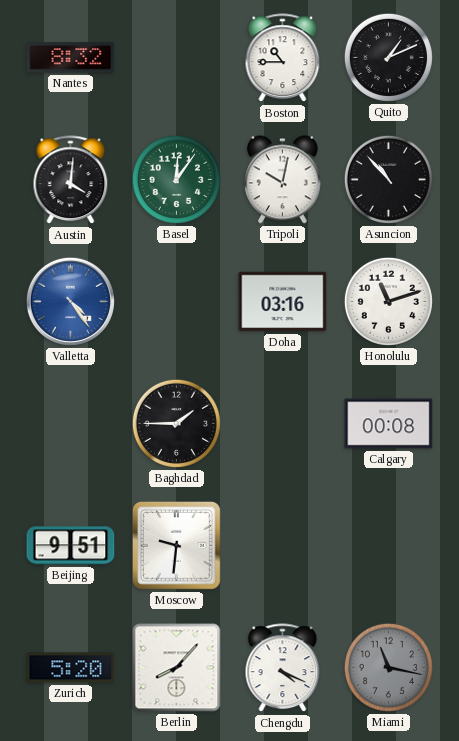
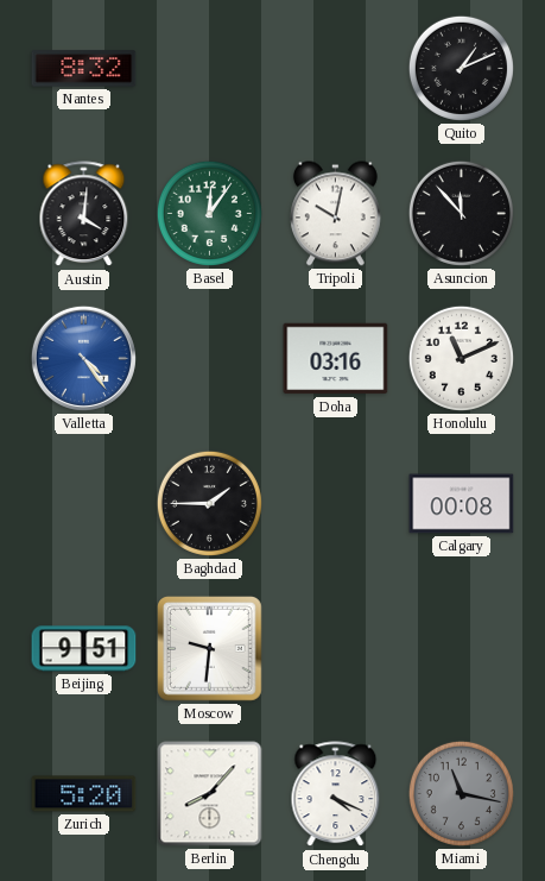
Boston: 10:45 -> none (283, 58)
Asuncion: 10:53 -> 11:53 (461, 213)
Honolulu: 11:12 -> 11:11 (461, 358)
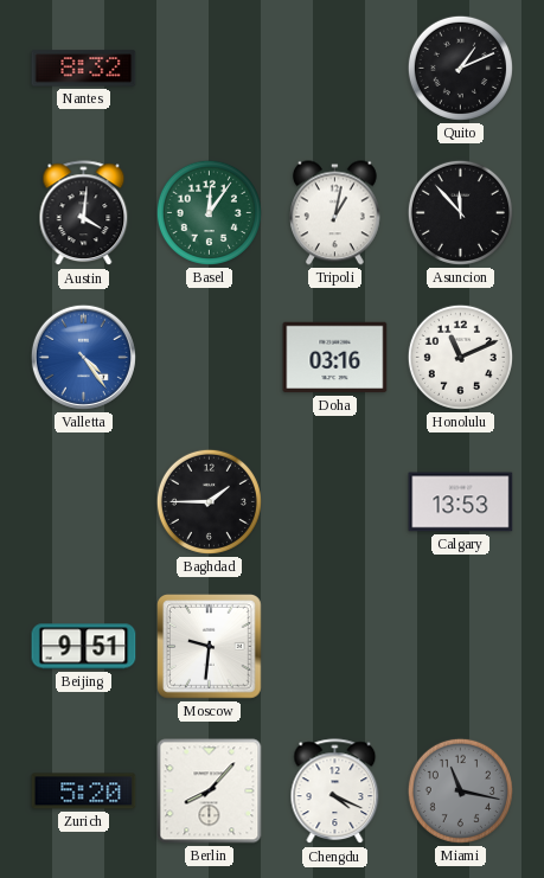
Tripoli: 10:02 -> 1:02 (334, 213)
Calgary: 00:08 -> 13:53 (461, 502)
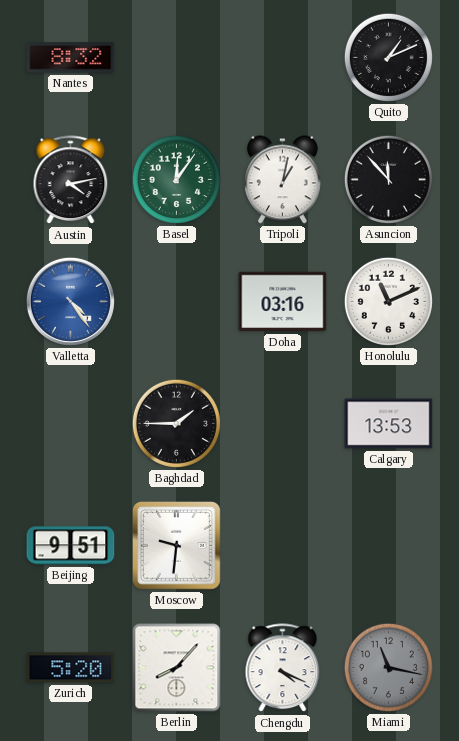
Austin: 4:01 -> 4:13 (71, 180)
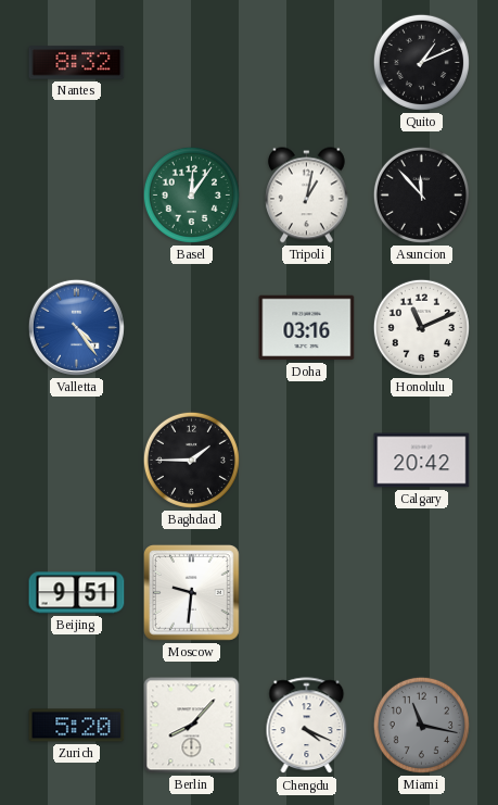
Austin: 4:13 -> none (71, 180)
Calgary: 13:53 -> 20:42 (422, 461)
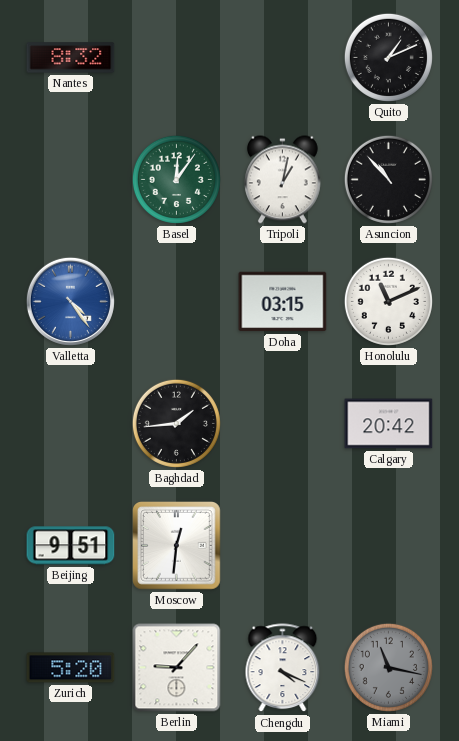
Asuncion: 11:53 -> 10:53 (388, 179)
Doha: 03:16 -> 03:15 (283, 302)
Baghdad: 1:45 -> 1:44 (176, 423)
Moscow: 9:31 -> 12:31 (177, 546)
Berlin: 8:07 -> 9:07 (177, 668)
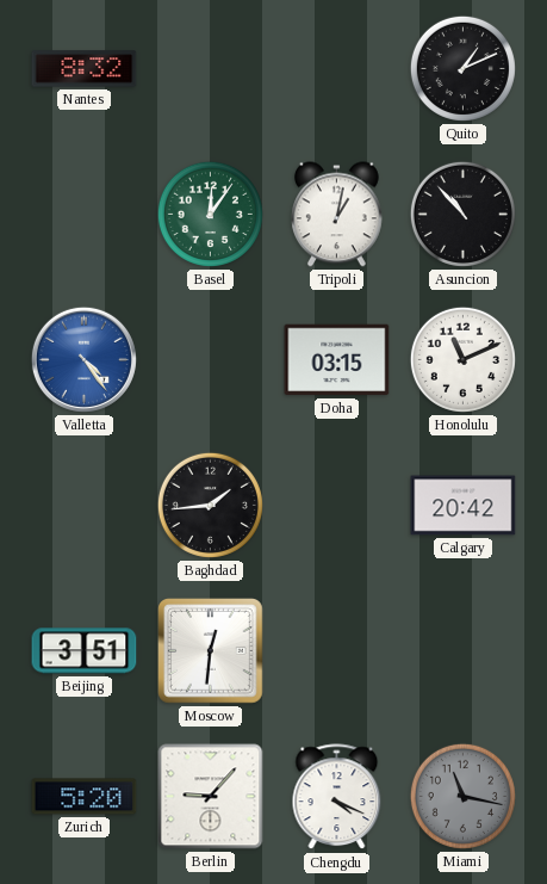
Beijing: 9:51 -> 3:51 (85, 651)
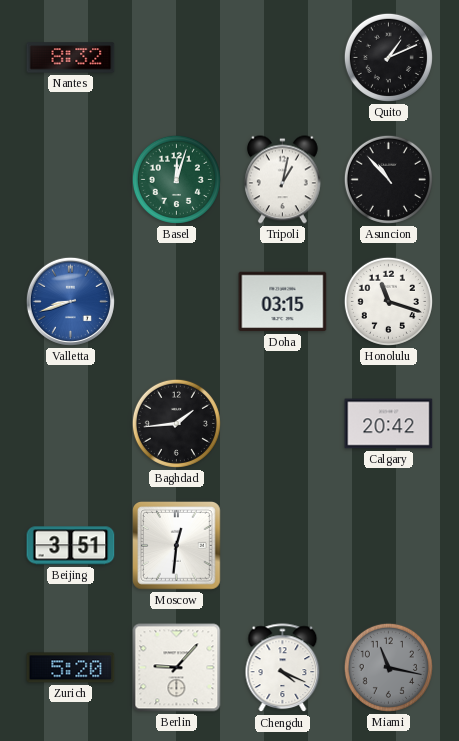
Basel: 12:06 -> 12:03 (176, 179)
Valletta: 4:24 -> 8:42 (70, 301)
Honolulu: 11:11 -> 11:18 (388, 301)
